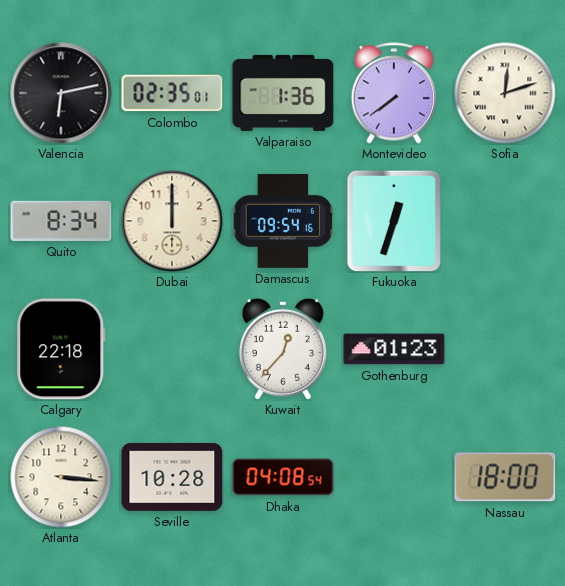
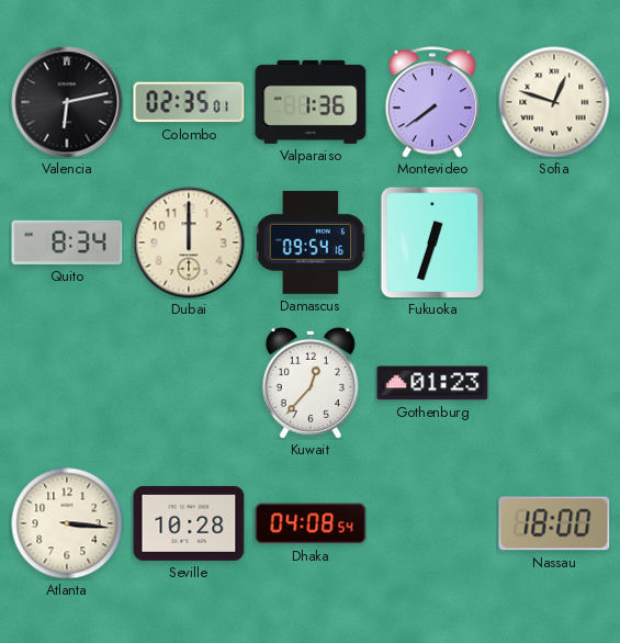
Sofia: 12:12 -> 12:48 (554, 102)
Calgary: 22:18 -> none (61, 349)
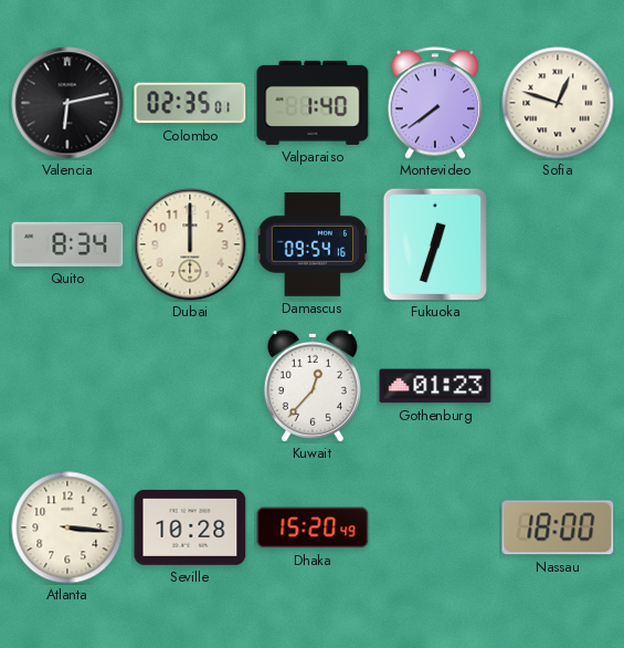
Valparaiso: 1:36 -> 1:40 (313, 103)
Dhaka: 04:08 -> 15:20 (313, 527)
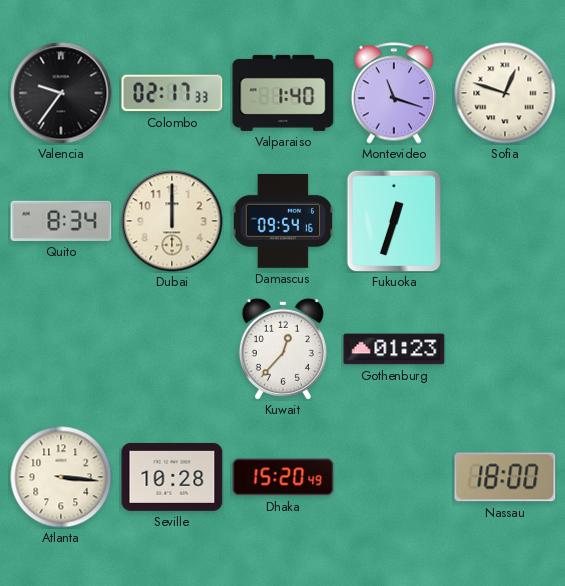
Valencia: 6:13 -> 9:36 (61, 93)
Colombo: 02:35 -> 02:17 (172, 93)
Montevideo: 7:39 -> 11:18 (393, 93)
